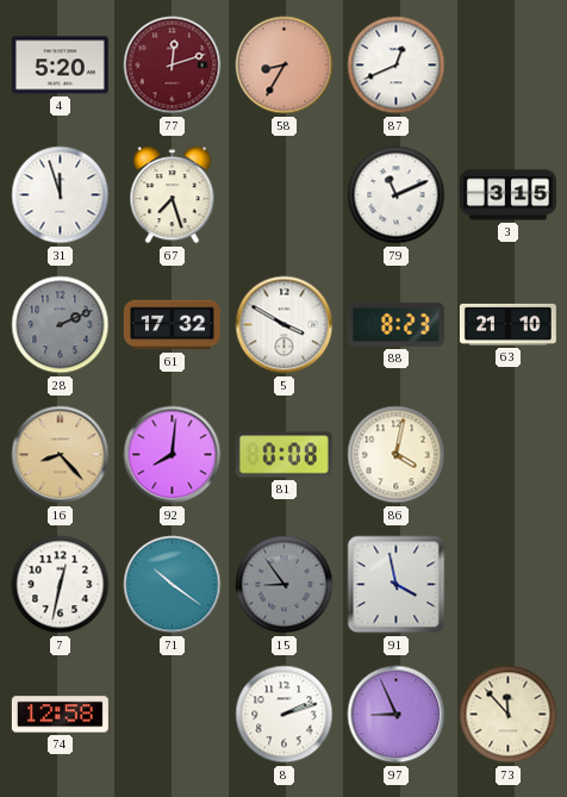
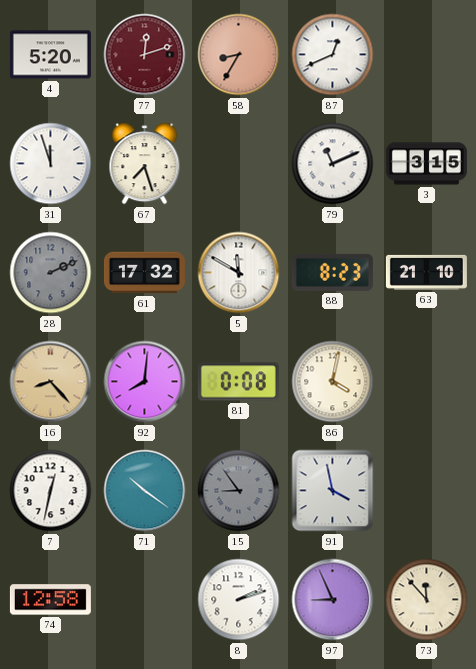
5: 3:50 -> 11:50 (239, 273)
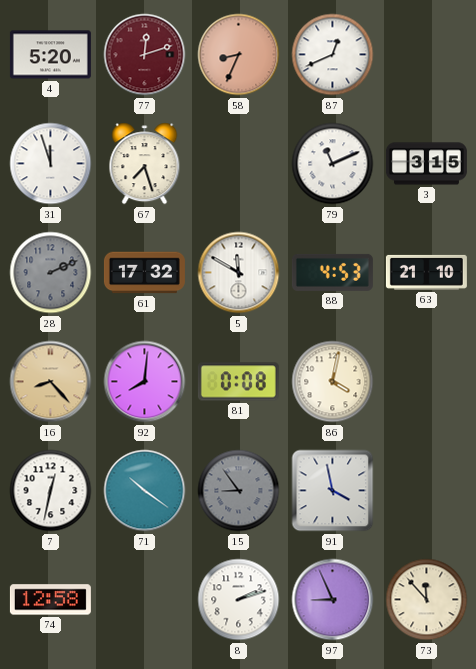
58: 8:35 -> 8:34 (239, 55)
88: 8:23 -> 4:53 (332, 272)
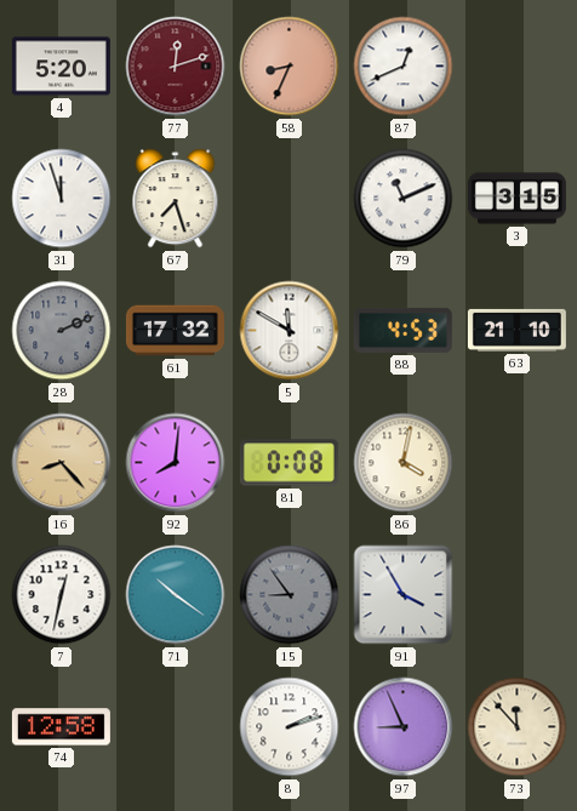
91: 3:58 -> 3:55 (404, 595)
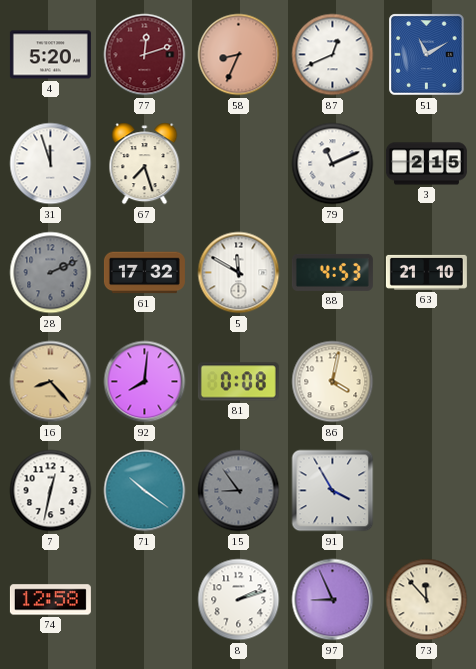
51: none -> 11:10 (427, 55)
3: 3:15 -> 2:15 (426, 164)
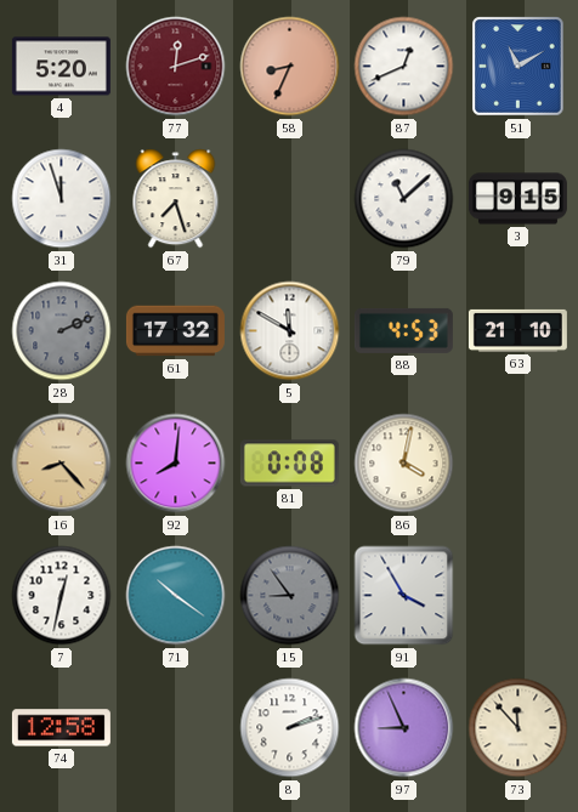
79: 11:11 -> 11:08 (404, 199)
3: 2:15 -> 9:15 (517, 199)
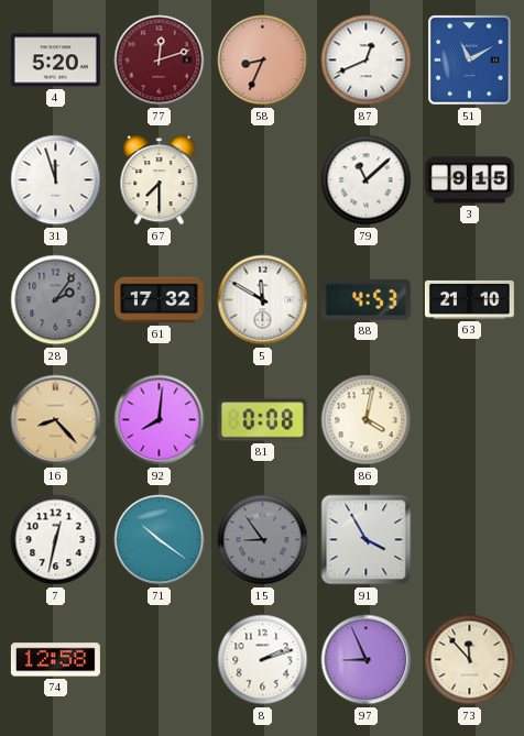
67: 7:27 -> 7:30 (160, 180)
28: 2:11 -> 2:06 (56, 300)
